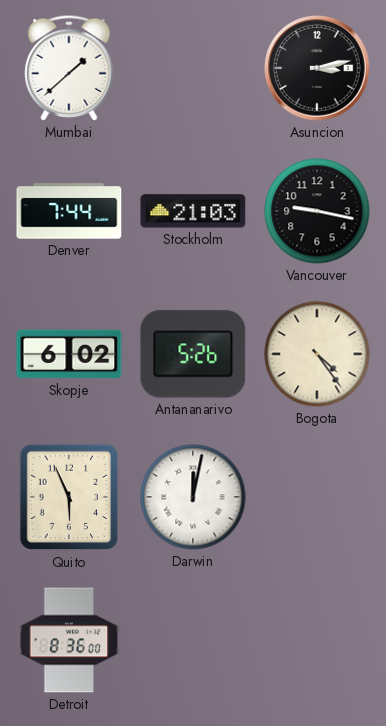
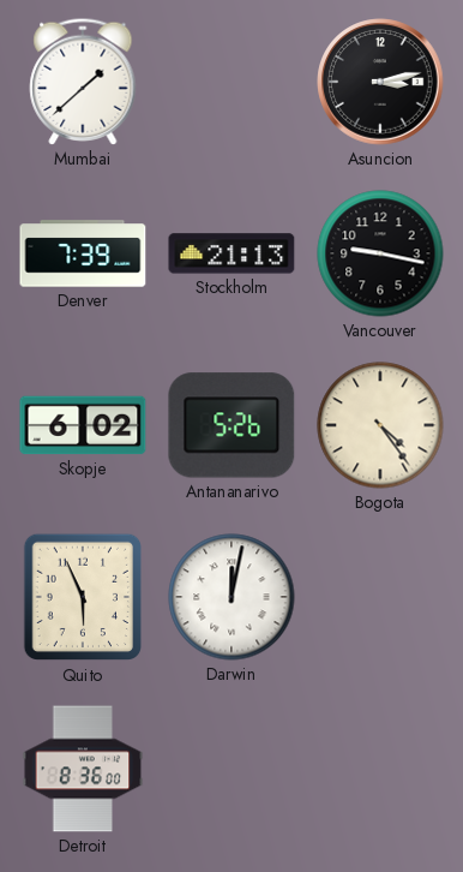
Denver: 7:44 -> 7:39 (83, 253)
Stockholm: 21:03 -> 21:13 (231, 253)
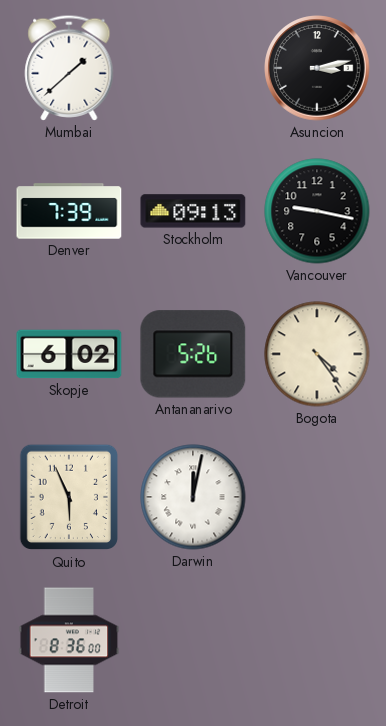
Stockholm: 21:13 -> 09:13 (193, 211)
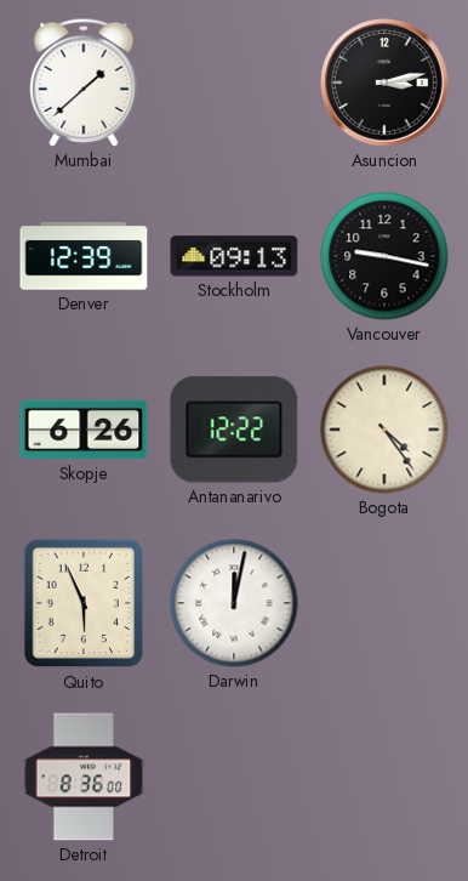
Denver: 7:39 -> 12:39 (84, 256)
Skopje: 6:02 -> 6:26 (84, 430)
Antananarivo: 5:26 -> 12:22 (234, 430)
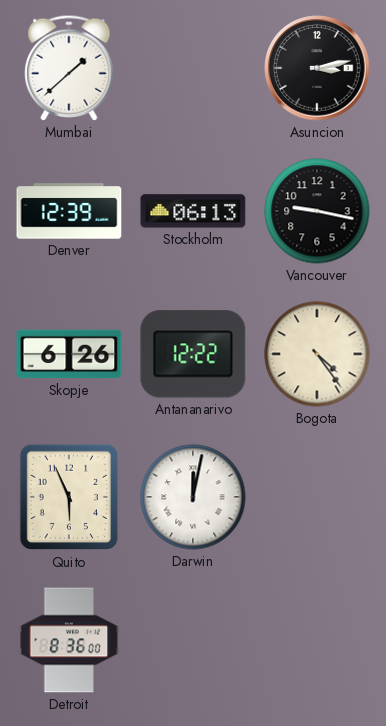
Stockholm: 09:13 -> 06:13 (193, 211)
